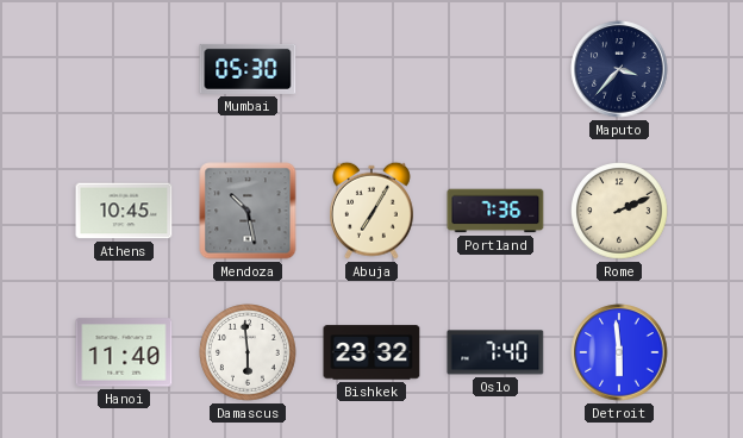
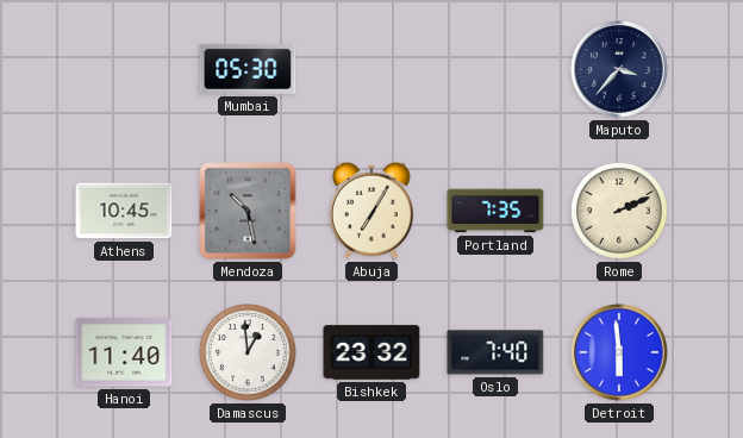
Portland: 7:36 -> 7:35 (495, 211)
Damascus: 5:59 -> 12:59 (249, 353)
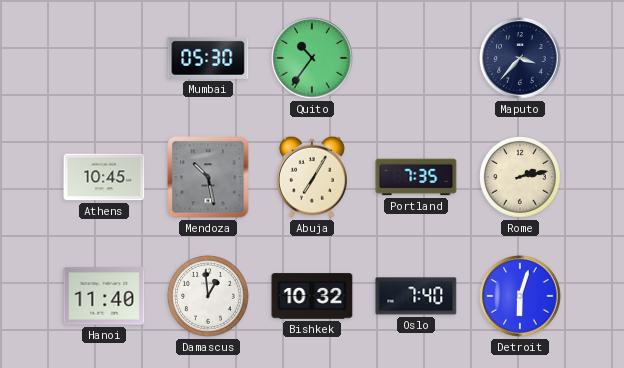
Quito: none -> 10:36 (312, 58)
Rome: 2:11 -> 2:13 (521, 178)
Bishkek: 23:32 -> 10:32 (312, 296)
Detroit: 5:59 -> 6:03 (520, 296)
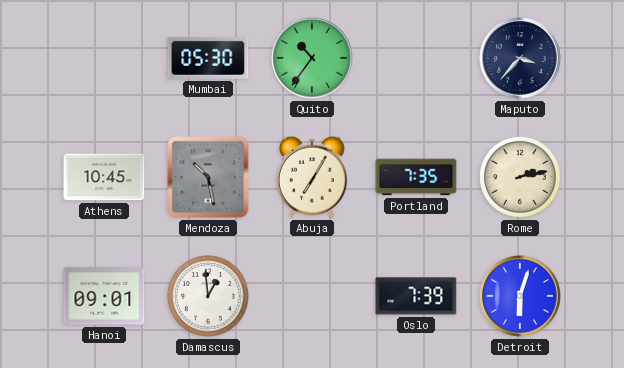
Hanoi: 11:40 -> 09:01 (104, 296)
Bishkek: 10:32 -> none (312, 296)
Oslo: 7:40 -> 7:39 (416, 296)
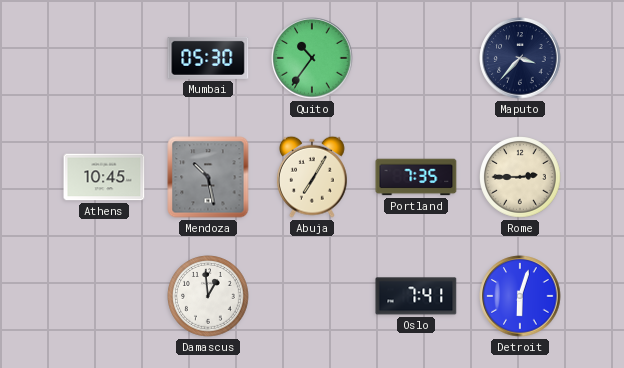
Rome: 2:13 -> 2:45 (521, 178)
Hanoi: 09:01 -> none (104, 296)
Oslo: 7:39 -> 7:41 (416, 296)
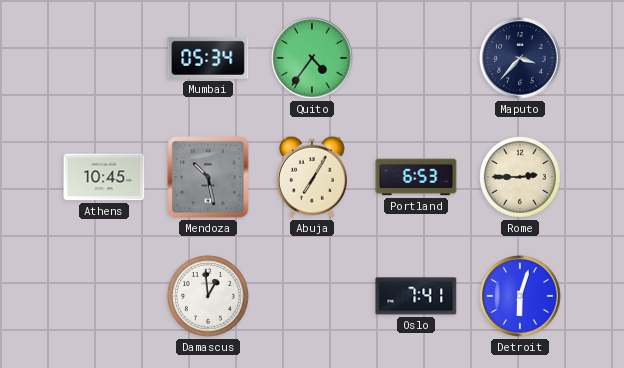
Mumbai: 05:30 -> 05:34 (208, 58)
Quito: 10:36 -> 4:36 (312, 58)
Portland: 7:35 -> 6:53 (416, 177)
